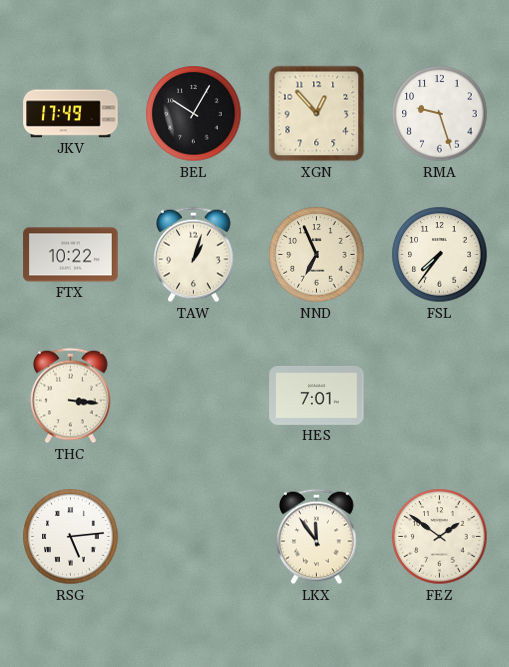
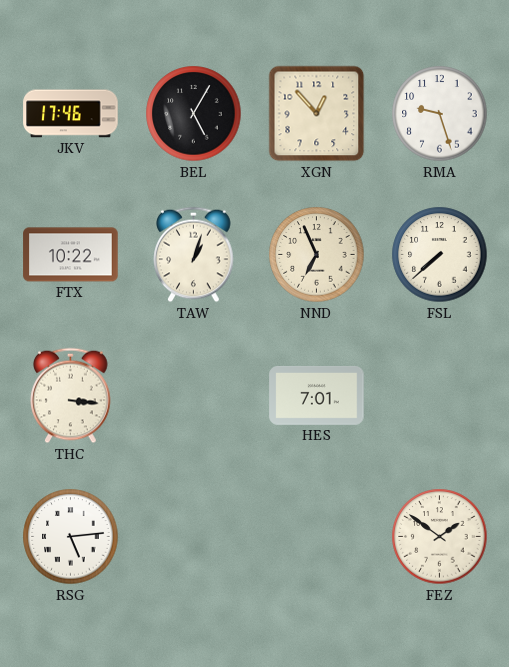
JKV: 17:49 -> 17:46 (71, 114)
BEL: 10:05 -> 5:05 (194, 114)
FSL: 7:36 -> 7:38 (440, 255)
LKX: 11:54 -> none (317, 537)
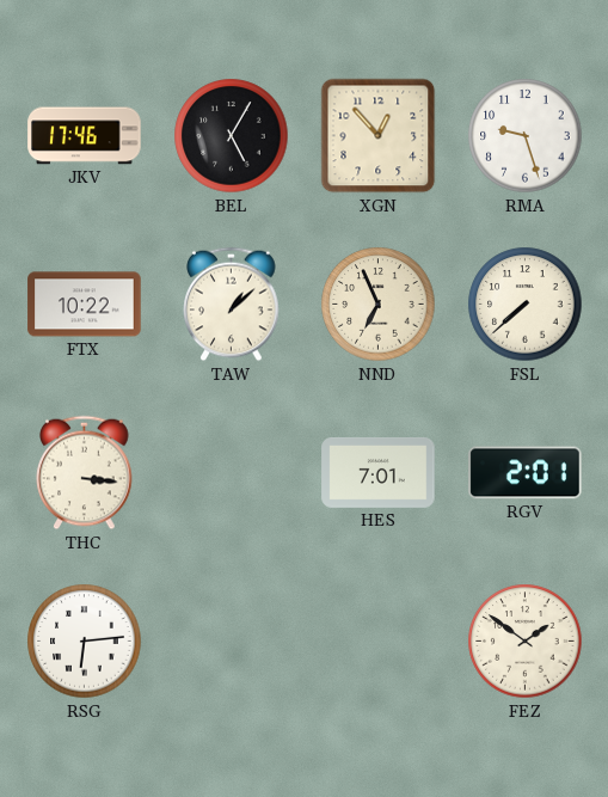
TAW: 1:03 -> 1:08 (232, 305)
RGV: none -> 2:01 (526, 473)
RSG: 5:14 -> 6:14 (85, 642)
